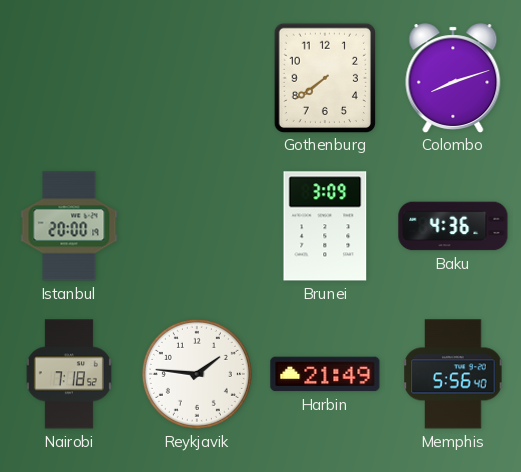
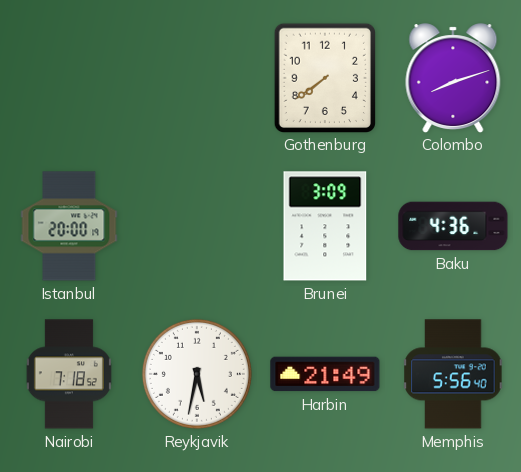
Reykjavik: 1:46 -> 5:32 (197, 374)
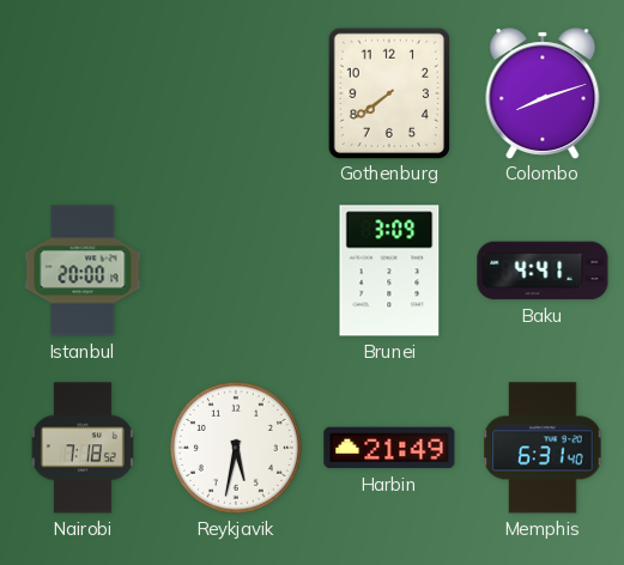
Baku: 4:36 -> 4:41 (543, 271)
Memphis: 5:56 -> 6:31 (543, 448)
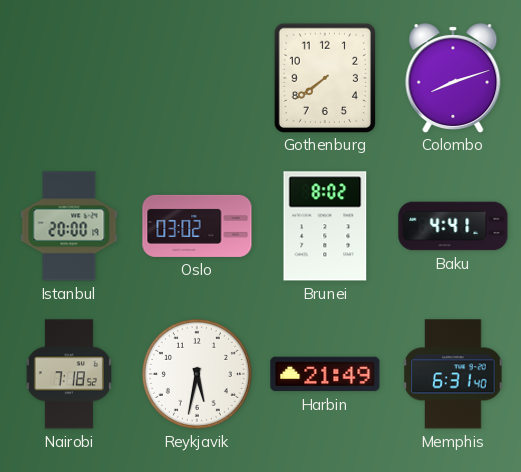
Oslo: none -> 03:02 (197, 226)
Brunei: 3:09 -> 8:02 (325, 226)
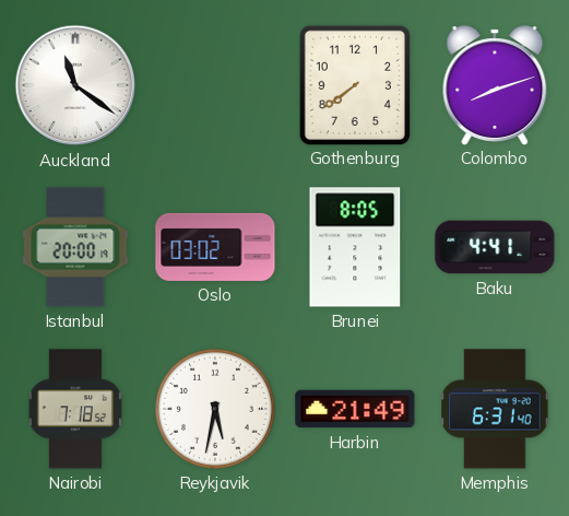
Auckland: none -> 11:21 (75, 85)
Brunei: 8:02 -> 8:05 (355, 247)
